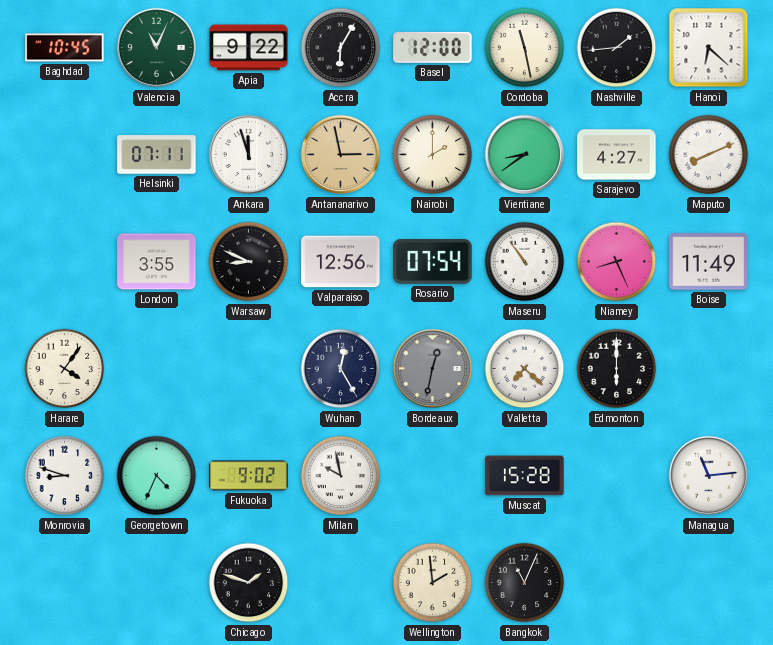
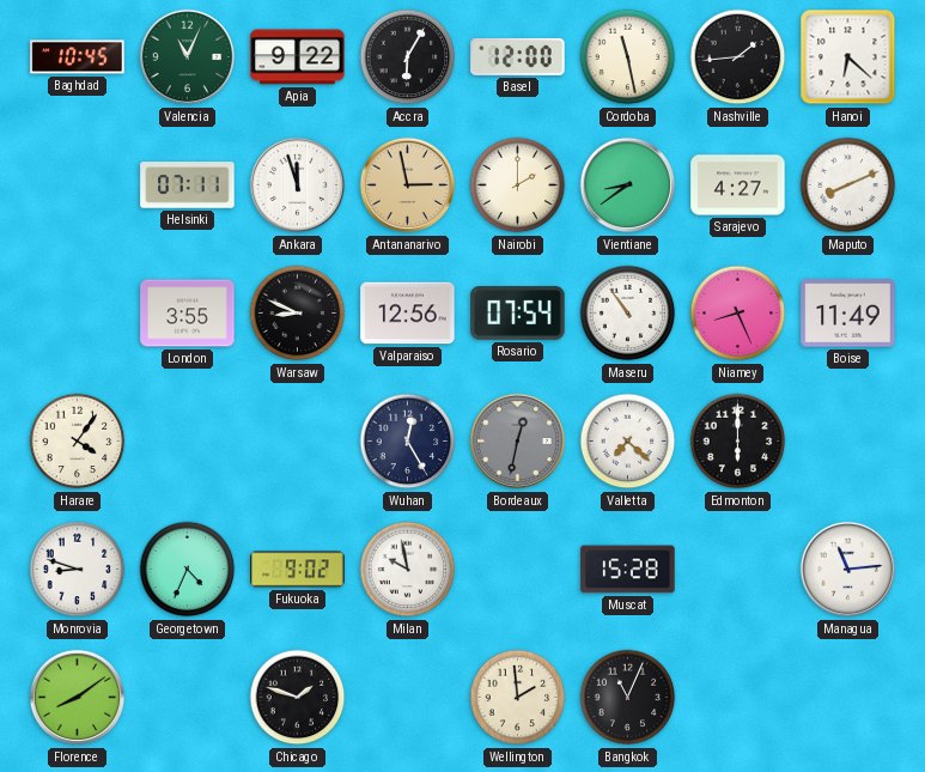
Florence: none -> 8:09 (78, 698)
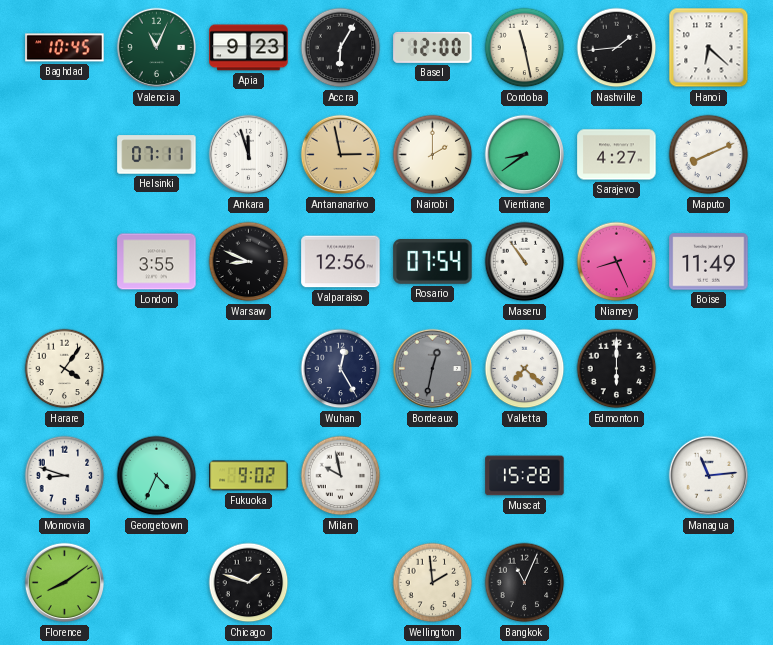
Apia: 9:22 -> 9:23 (249, 48)
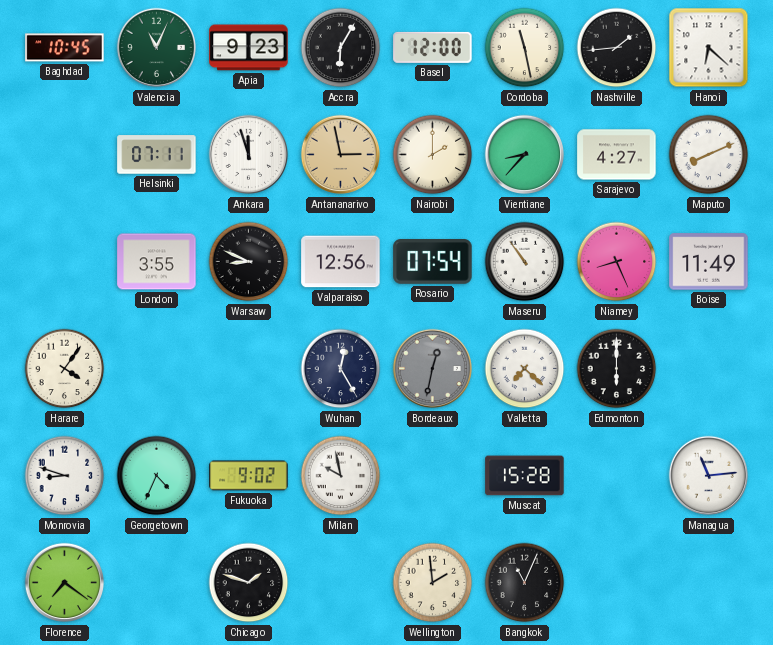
Vientiane: 8:39 -> 8:37 (525, 155)
Florence: 8:09 -> 7:21 (65, 583)
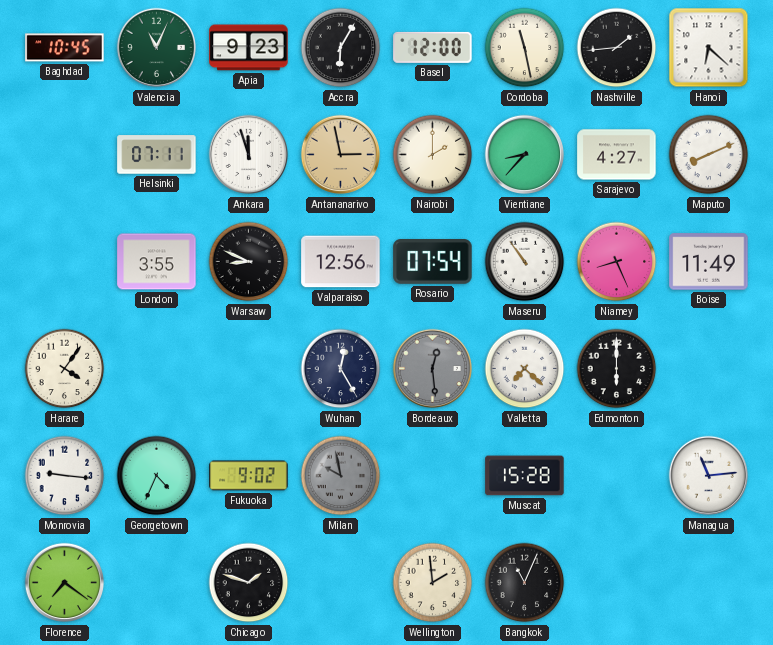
Bordeaux: 12:32 -> 12:29 (433, 369)
Monrovia: 8:48 -> 9:16 (65, 476)
Milan dial: white -> grey (341, 476)
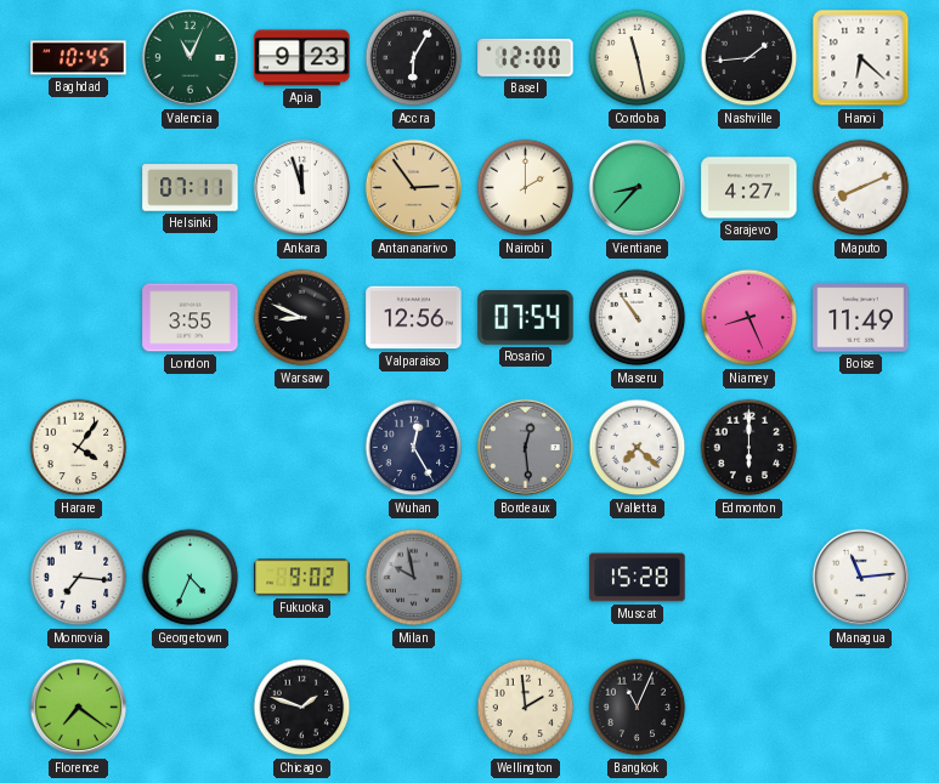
Antananarivo: 2:58 -> 2:54 (414, 188)
Monrovia: 9:16 -> 7:16 (79, 578)
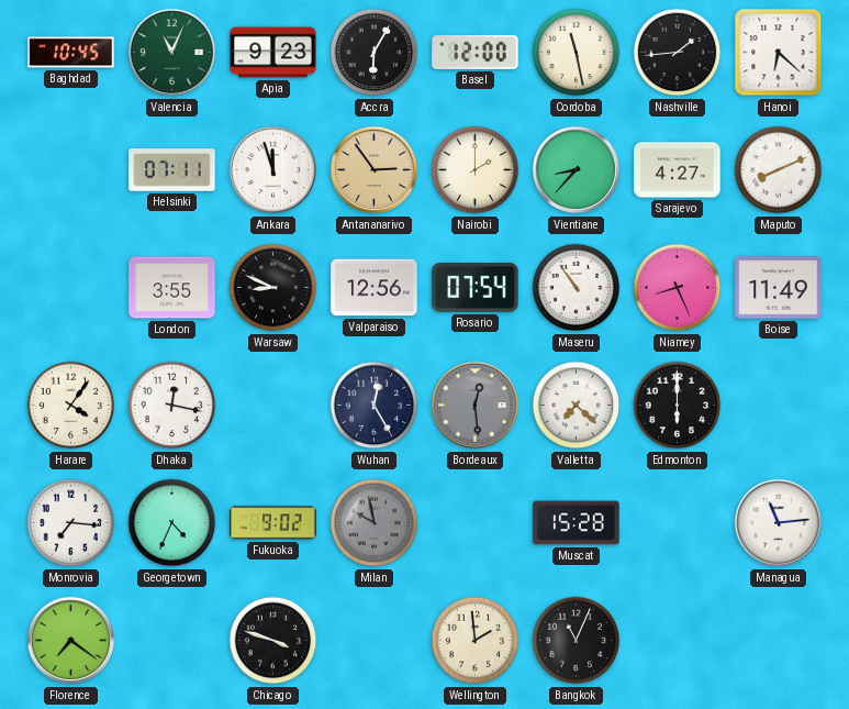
Dhaka: none -> 12:17 (172, 406)
Chicago: 1:48 -> 3:48 (273, 641)
